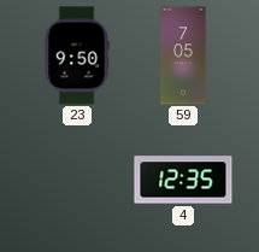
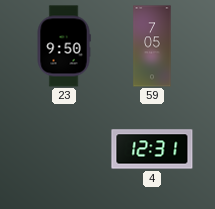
4: 12:35 -> 12:31 (152, 149)
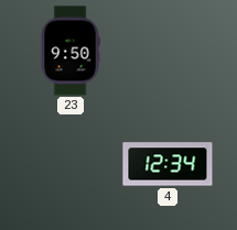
59: 7:05 -> none (152, 46)
4: 12:31 -> 12:34 (168, 164)
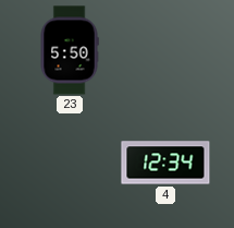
23: 9:50 -> 5:50 (70, 50)
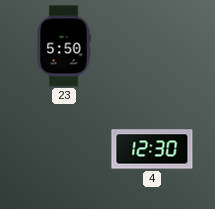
4: 12:34 -> 12:30 (152, 149)
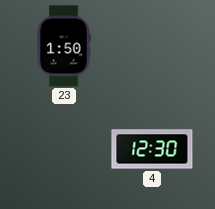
23: 5:50 -> 1:50 (64, 46)
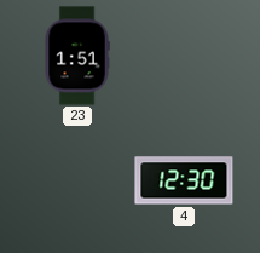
23: 1:50 -> 1:51 (77, 56)
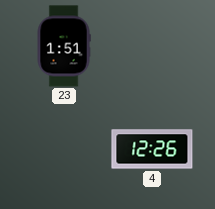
4: 12:30 -> 12:26 (152, 149)
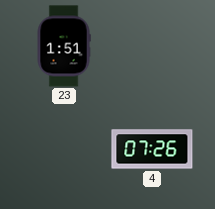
4: 12:26 -> 07:26 (152, 149)
